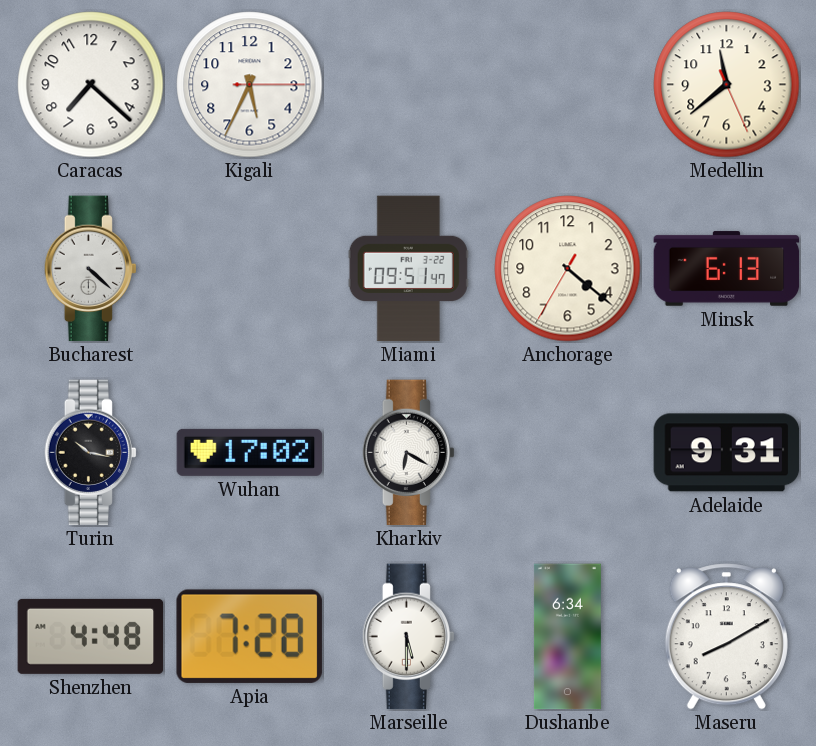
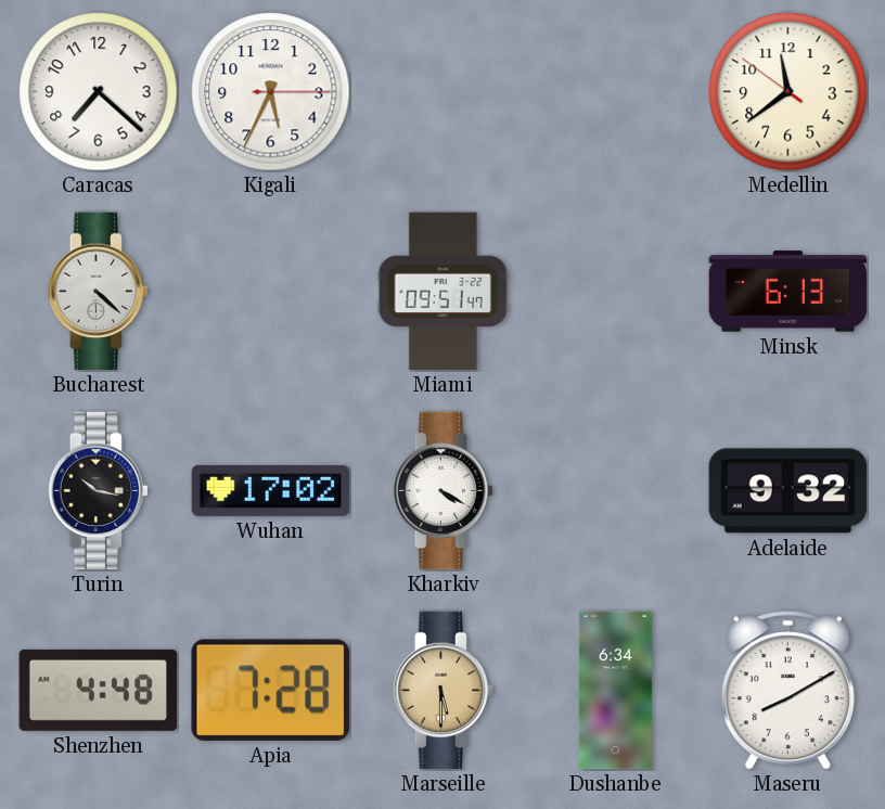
Medellin: 11:38:26 -> 11:38:51 (788, 92)
Anchorage: 4:21 -> none (568, 269)
Kharkiv: 6:20 -> 4:20 (444, 491)
Adelaide: 9:31 -> 9:32 (788, 491)
Marseille dial: white -> champagne (444, 691)
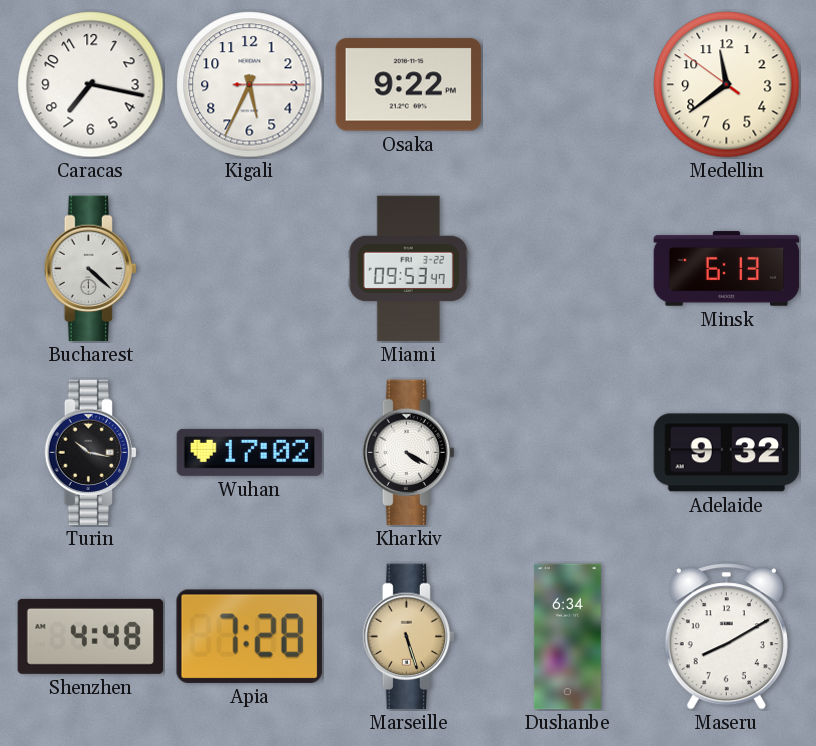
Caracas: 7:22 -> 7:17 (91, 85)
Osaka: none -> 9:22 (409, 85)
Miami: 09:51 -> 09:53 (408, 269)
Marseille: 5:30 -> 5:27 (409, 637)
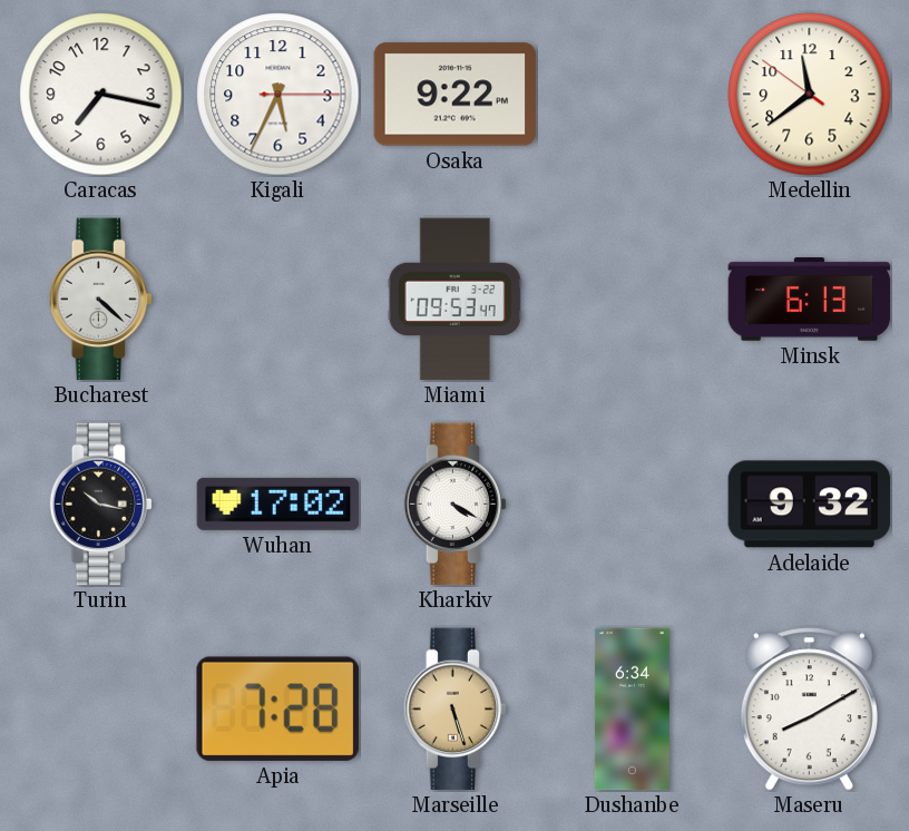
Shenzhen: 4:48 -> none (91, 636)
